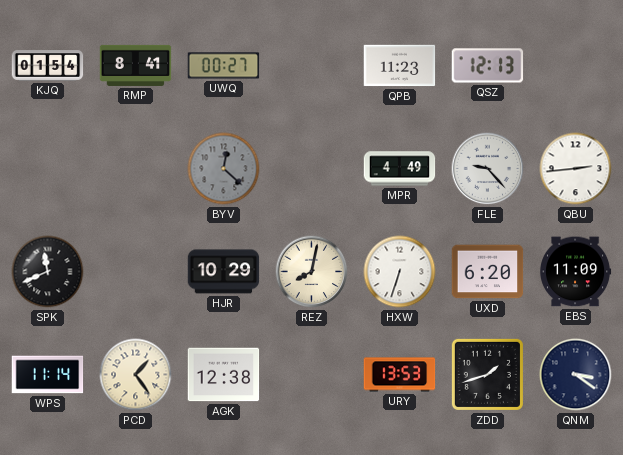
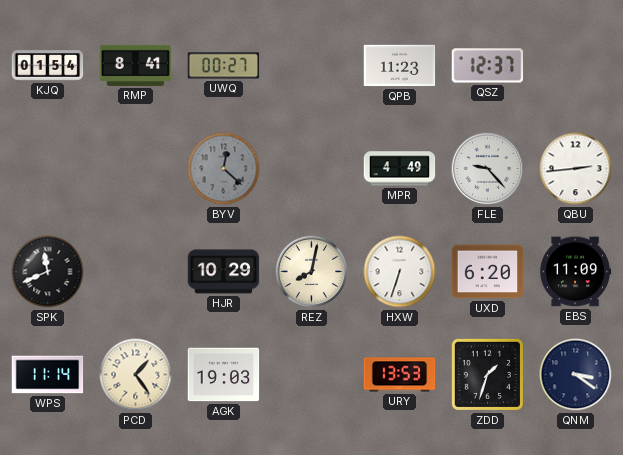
QSZ: 12:13 -> 12:37 (488, 66)
AGK: 12:38 -> 19:03 (224, 375)
ZDD: 1:42 -> 1:33 (487, 374)
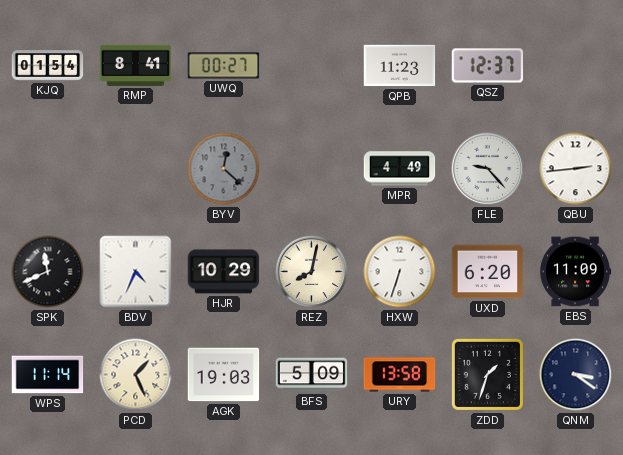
BDV: none -> 4:34 (136, 272)
PCD: 1:24 -> 1:26 (136, 375)
BFS: none -> 5:09 (312, 375)
URY: 13:53 -> 13:58 (400, 375)
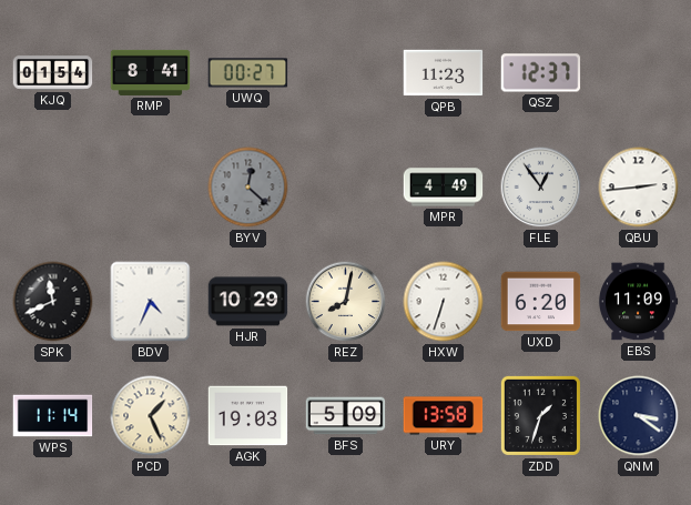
FLE: 9:23 -> 12:54 (541, 188)
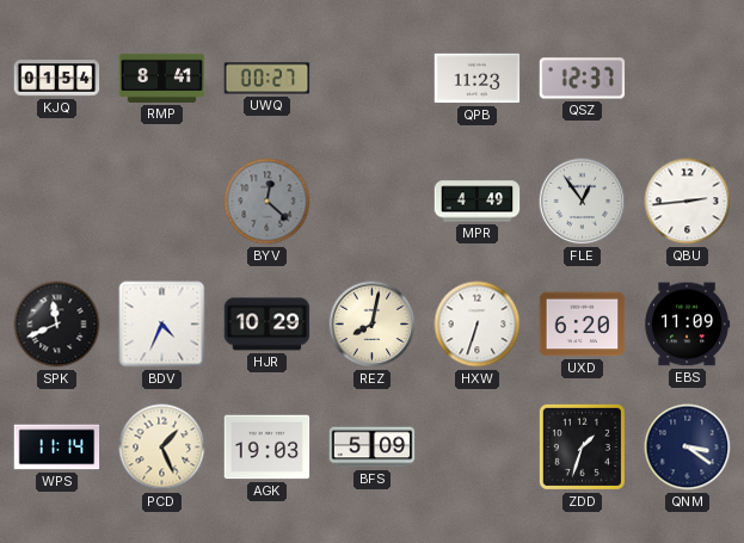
URY: 13:58 -> none (444, 416)
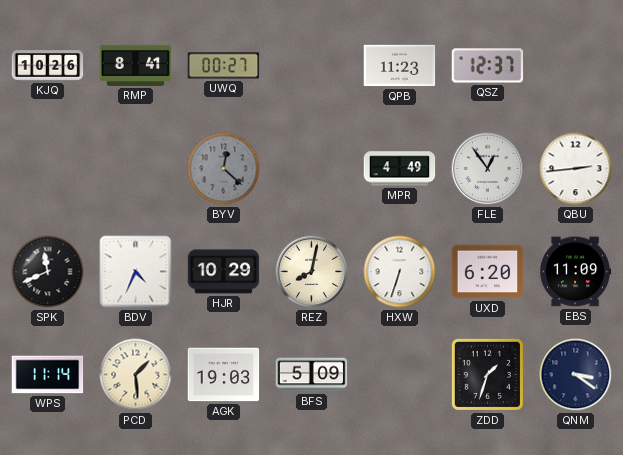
KJQ: 01:54 -> 10:26 (48, 66)
PCD: 1:26 -> 1:29 (136, 375)
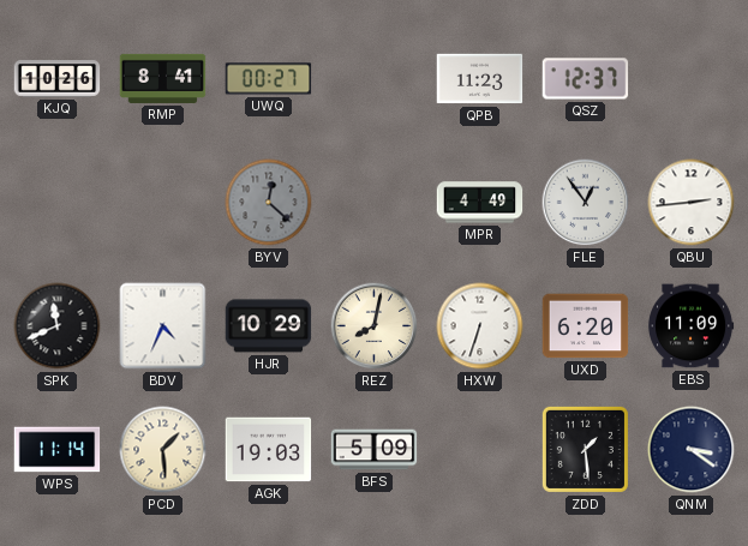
ZDD: 1:33 -> 1:29 (585, 449)
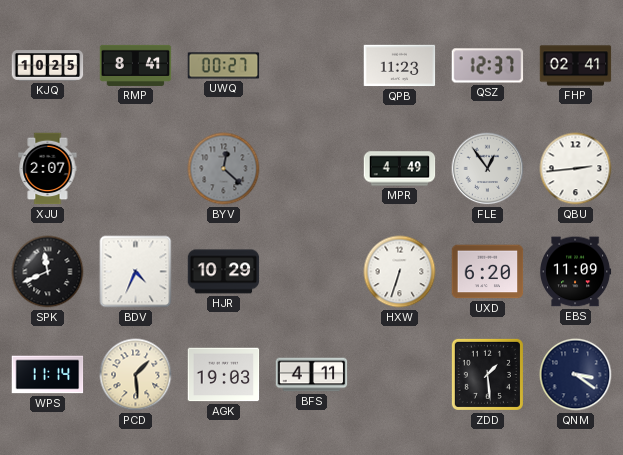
KJQ: 10:26 -> 10:25 (48, 66)
FHP: none -> 02:41 (576, 66)
XJU: none -> 2:07 (48, 169)
REZ: 8:02 -> none (375, 326)
BFS: 5:09 -> 4:11 (312, 375)
